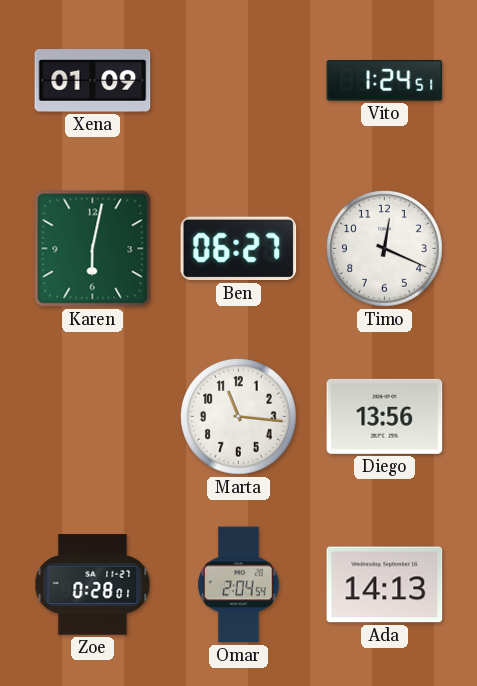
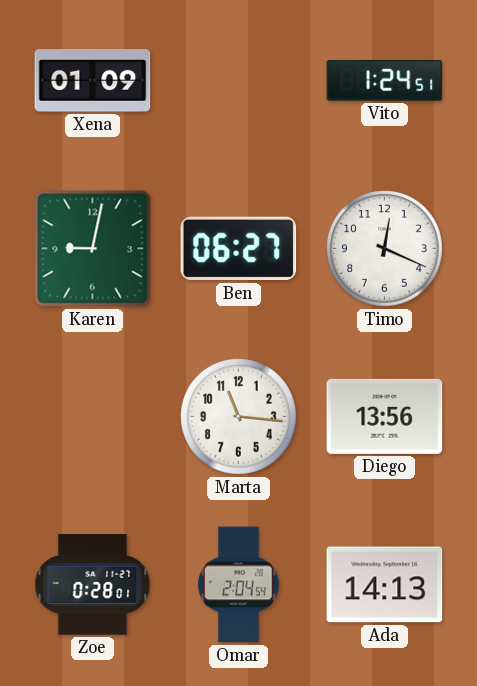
Karen: 6:02 -> 9:02 (93, 249)
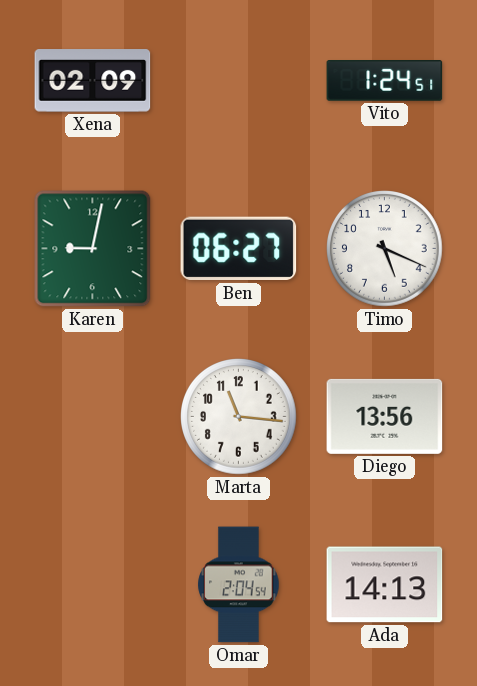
Xena: 01:09 -> 02:09 (93, 81)
Timo: 12:19 -> 5:19 (385, 249)
Zoe: 0:28 -> none (93, 585)
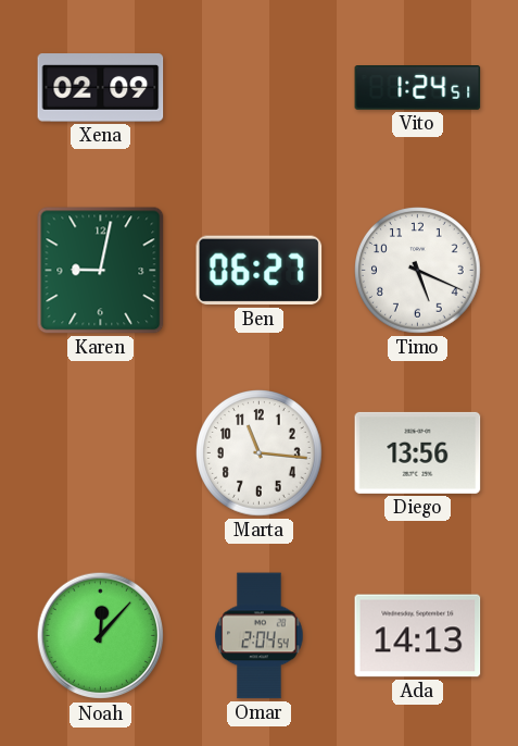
Noah: none -> 12:07 (101, 636)
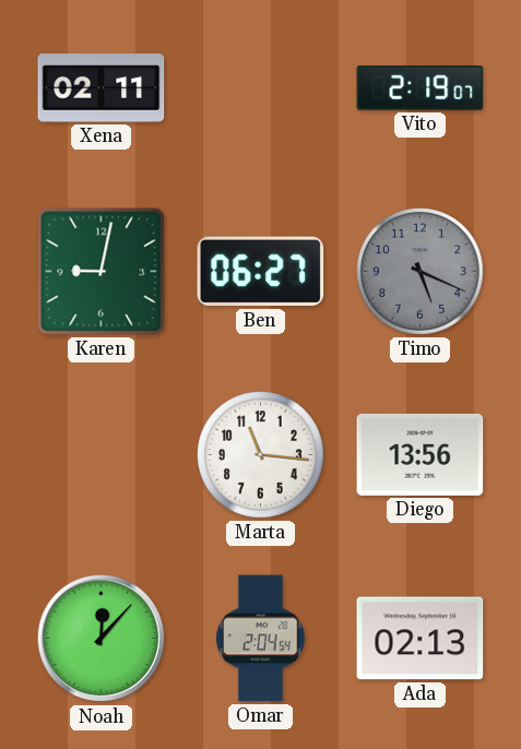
Xena: 02:09 -> 02:11 (102, 88)
Vito: 1:24 -> 2:19 (421, 88)
Timo dial: white -> grey (421, 272)
Ada: 14:13 -> 02:13 (421, 639)
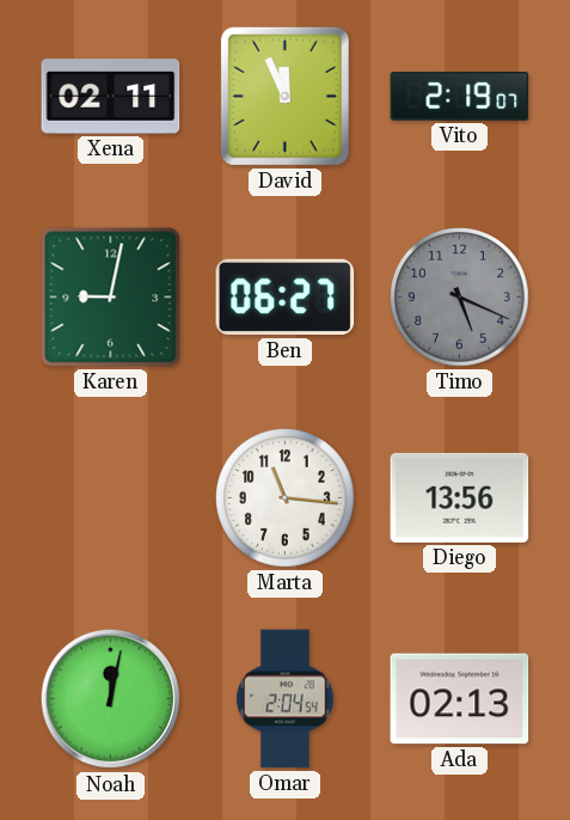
David: none -> 11:56 (284, 96)
Noah: 12:07 -> 12:02 (111, 699)
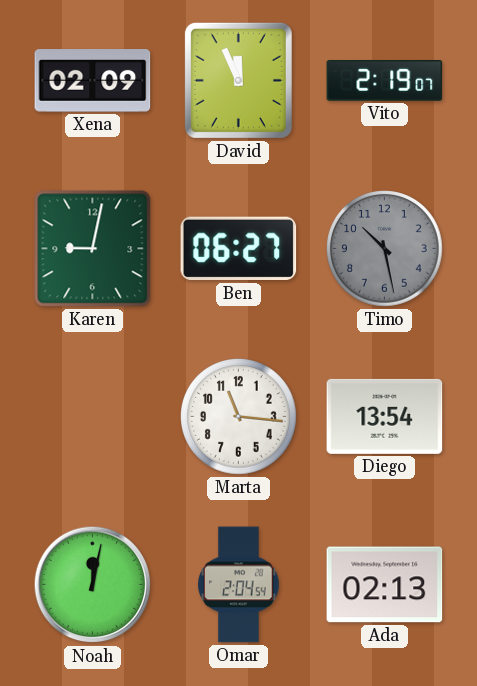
Xena: 02:11 -> 02:09 (93, 81)
Timo: 5:19 -> 10:28 (385, 249)
Diego: 13:56 -> 13:54 (385, 416)
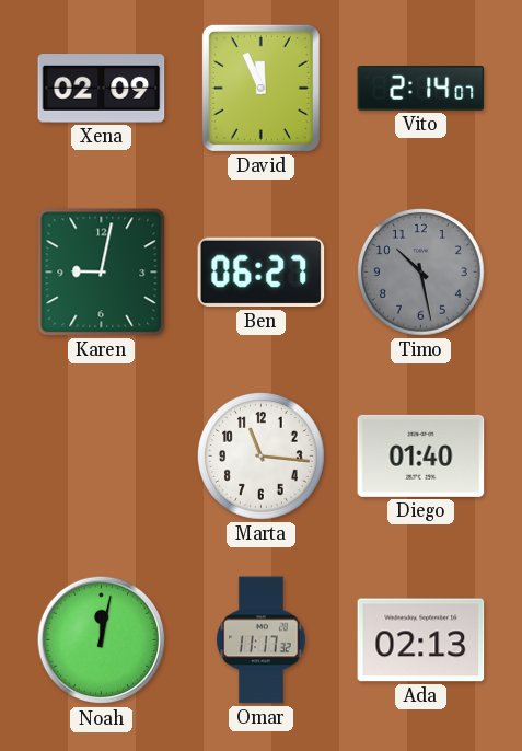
Vito: 2:19 -> 2:14 (421, 89)
Diego: 13:54 -> 01:40 (421, 455)
Omar: 2:04 -> 11:17 (262, 640)
